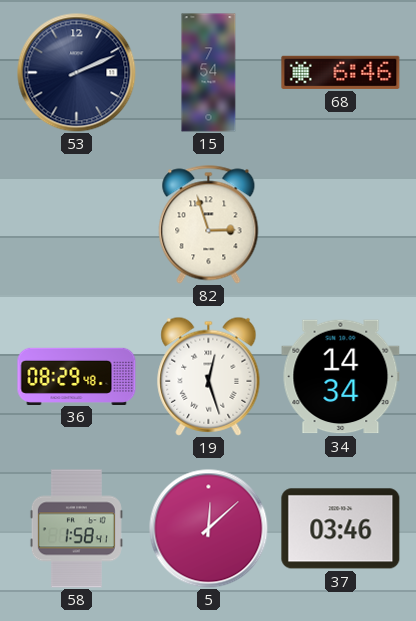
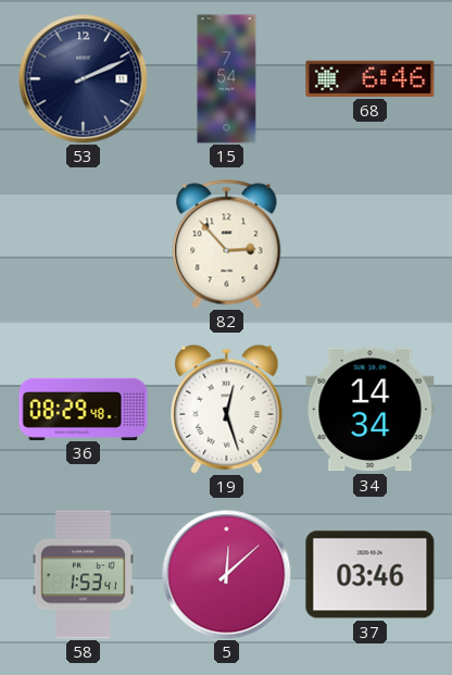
82: 2:57 -> 2:53 (227, 245)
58: 1:58 -> 1:53 (83, 575)
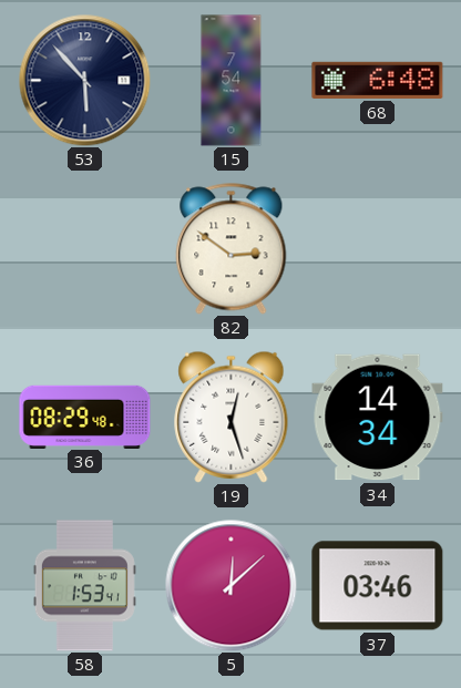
53: 2:11 -> 5:53 (85, 81)
68: 6:46 -> 6:48 (378, 80)
82: 2:53 -> 2:51 (232, 249)
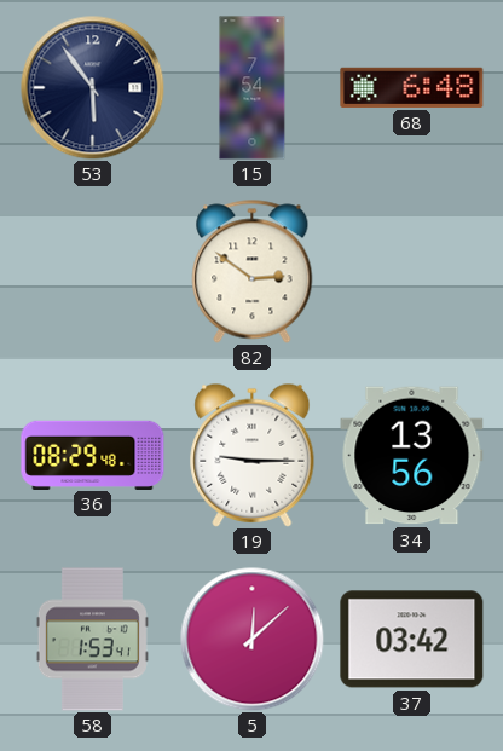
53: 5:53 -> 5:54 (93, 88)
19: 12:27 -> 9:15 (253, 455)
34: 14:34 -> 13:56 (412, 456)
37: 03:46 -> 03:42 (412, 640)
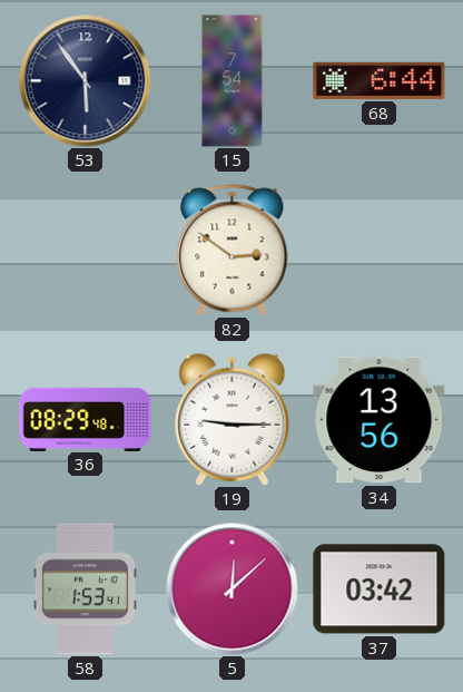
68: 6:48 -> 6:44 (380, 80)
